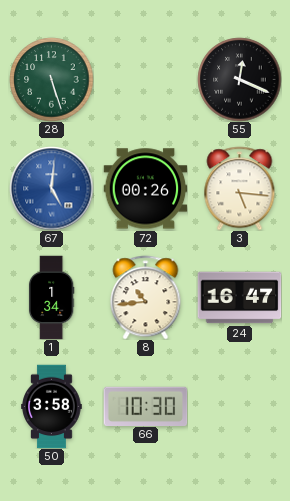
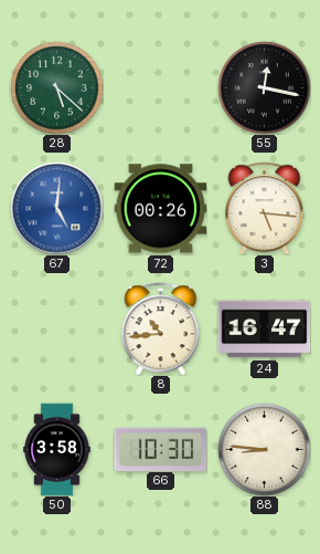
28: 5:27 -> 5:22 (56, 87)
55: 12:19 -> 12:17 (264, 87)
1: 1:34 -> none (51, 297)
88: none -> 8:46 (264, 449)
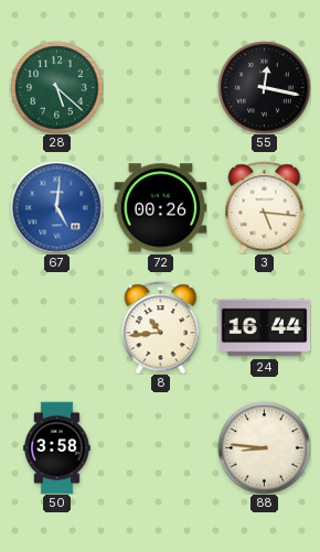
24: 16:47 -> 16:44 (264, 328)
66: 10:30 -> none (160, 449)
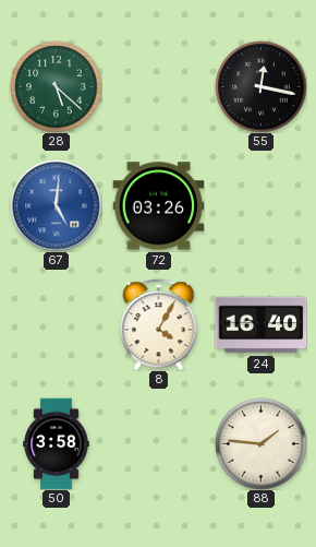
72: 00:26 -> 03:26 (158, 206)
3: 5:16 -> none (265, 207)
8: 10:44 -> 4:05 (159, 324)
24: 16:44 -> 16:40 (260, 325)
88: 8:46 -> 1:46 (260, 443)
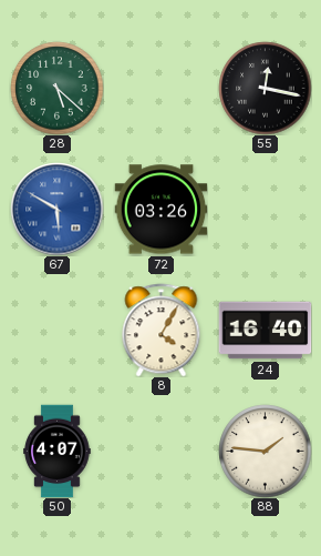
67: 5:01 -> 5:50 (56, 209)
50: 3:58 -> 4:07 (58, 451)
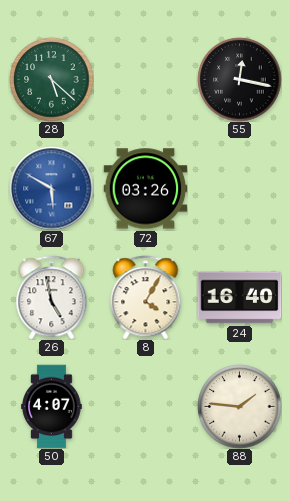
26: none -> 4:58 (52, 297)
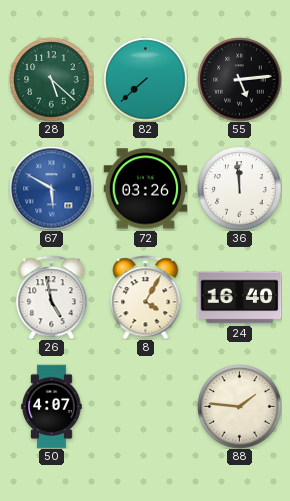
82: none -> 7:38 (145, 79)
55: 12:17 -> 5:14 (239, 79)
36: none -> 11:59 (239, 188)
